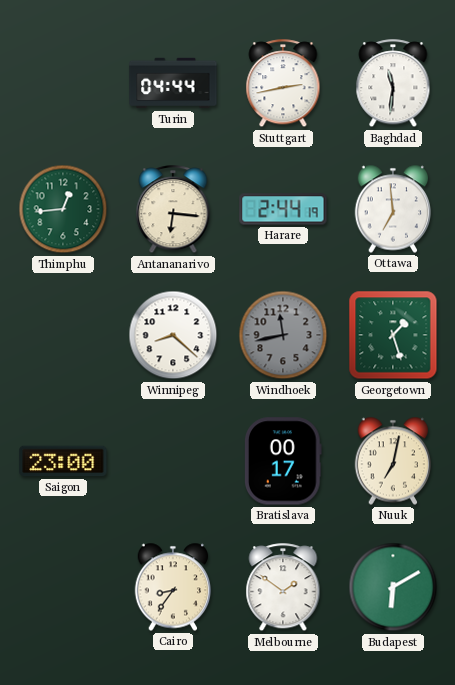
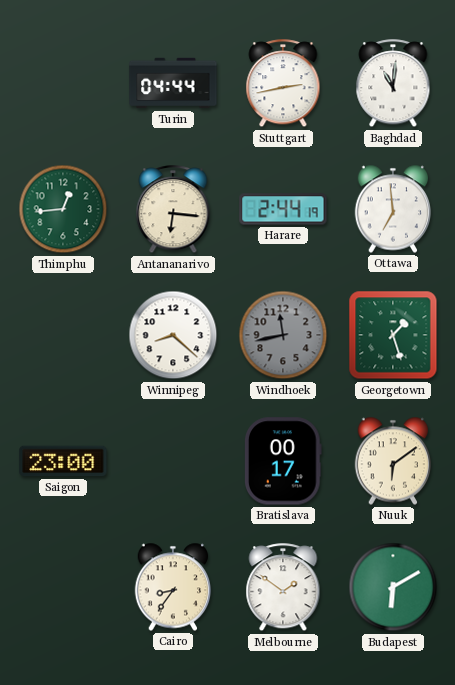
Baghdad: 11:31 -> 11:01 (393, 84)
Nuuk: 7:02 -> 6:09 (393, 461)
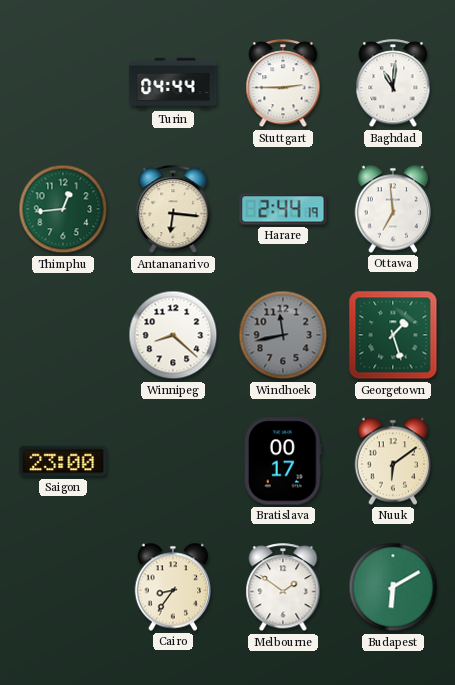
Stuttgart: 2:43 -> 2:45 (283, 84)
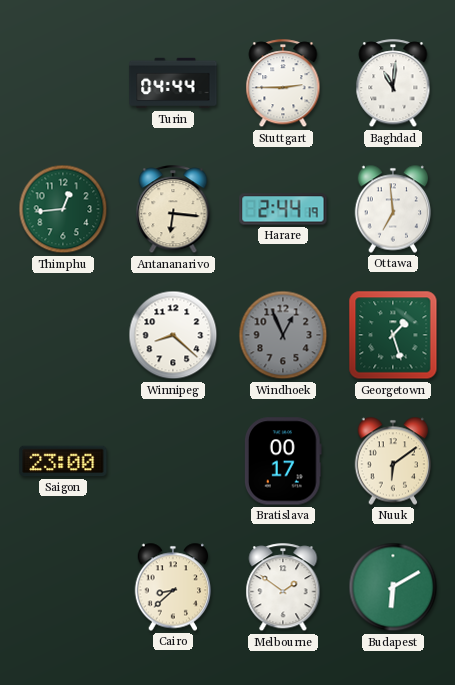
Windhoek: 11:43 -> 12:56 (283, 335)
Cairo: 8:36 -> 8:38 (173, 587)
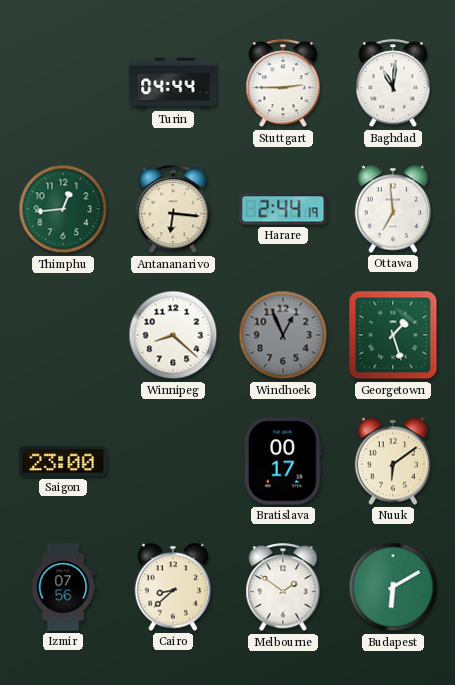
Izmir: none -> 07:56 (63, 587)
